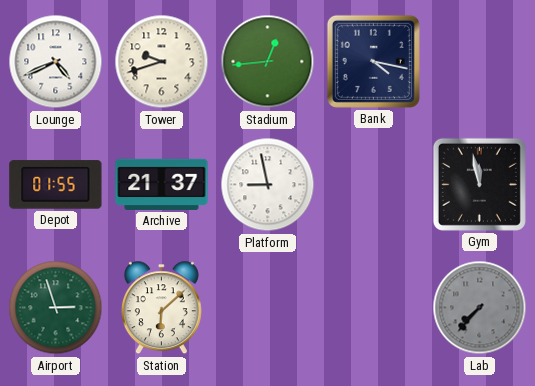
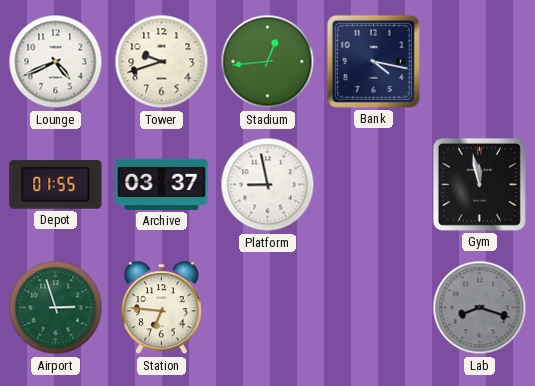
Archive: 21:37 -> 03:37 (162, 184)
Station: 6:08 -> 6:46 (161, 308)
Lab: 7:37 -> 8:18 (480, 308)
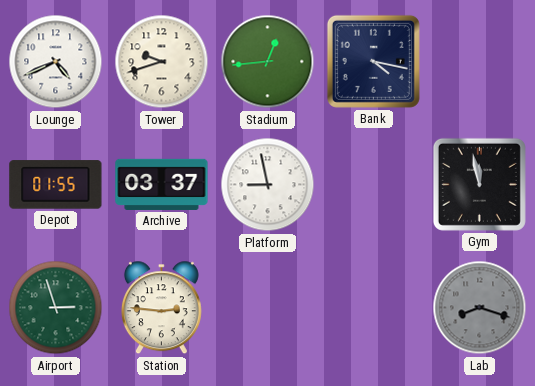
Station: 6:46 -> 2:46 (161, 308)
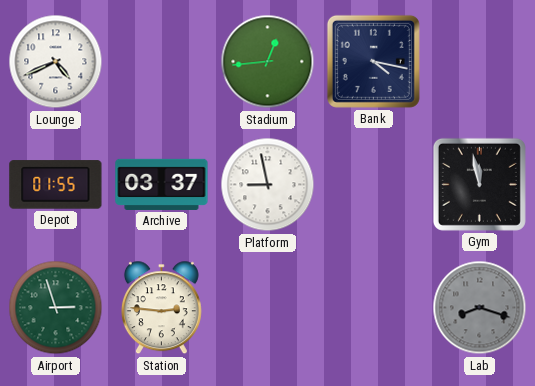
Tower: 9:42 -> none (162, 62)
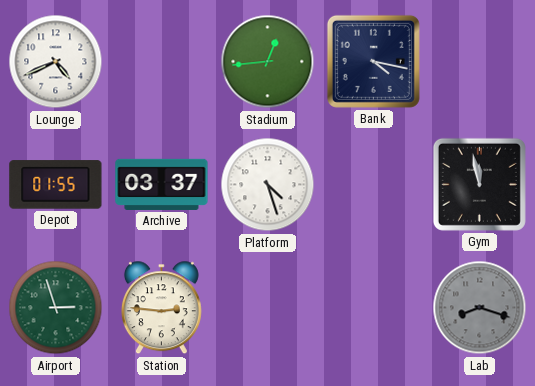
Platform: 8:58 -> 4:27 (268, 185)
